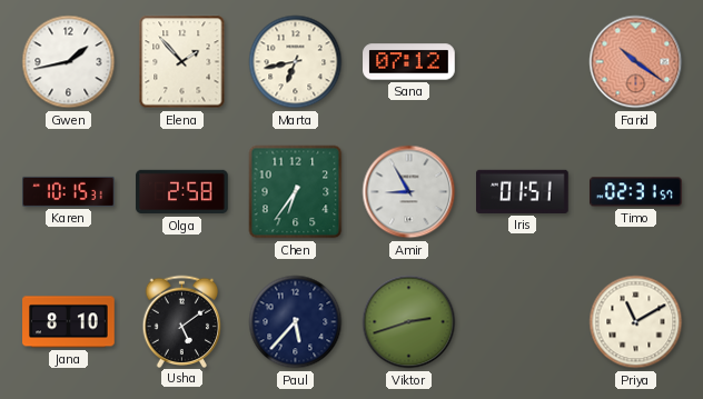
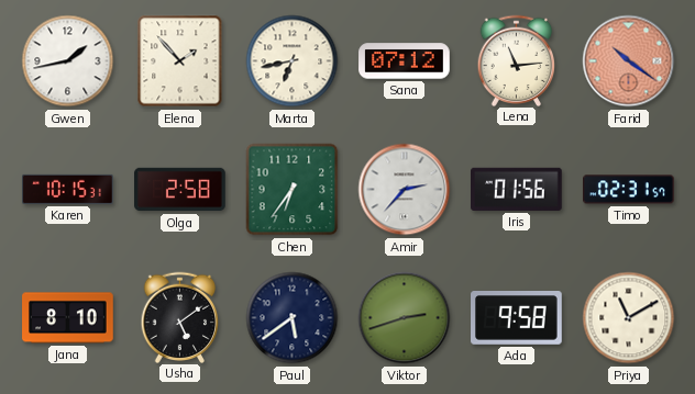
Lena: none -> 11:14 (517, 60)
Amir: 8:55 -> 2:37 (405, 190)
Iris: 01:51 -> 01:56 (517, 189)
Paul: 5:37 -> 5:39 (293, 318)
Ada: none -> 9:58 (517, 318)
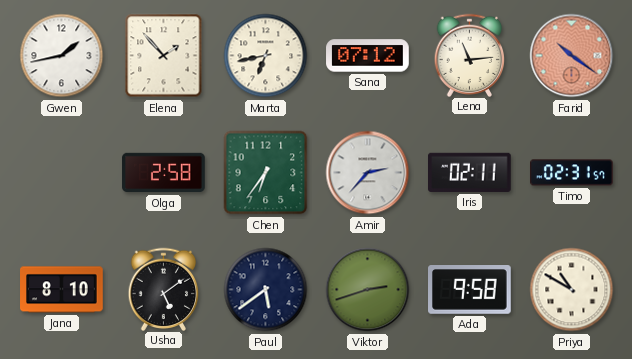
Karen: 10:15 -> none (68, 189)
Iris: 01:56 -> 02:11 (470, 172)
Priya: 11:10 -> 10:50 (572, 290)
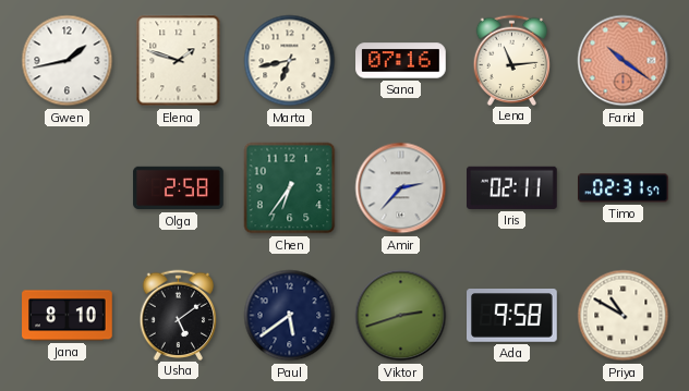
Elena: 1:53 -> 1:48 (179, 61)
Sana: 07:12 -> 07:16 (401, 61)
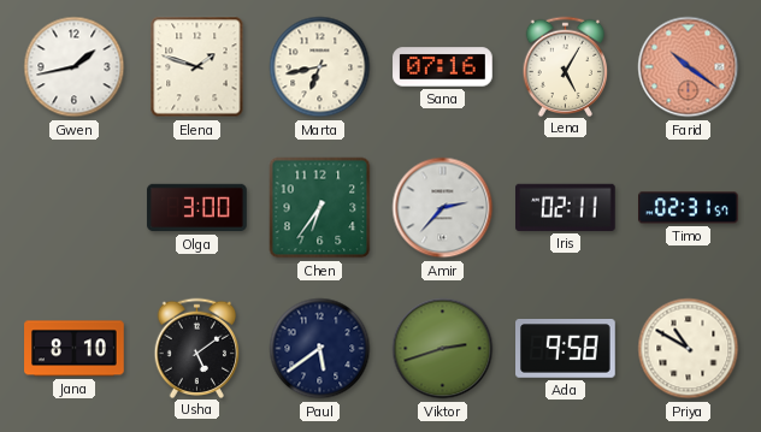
Lena: 11:14 -> 5:05 (566, 66)
Olga: 2:58 -> 3:00 (197, 208)
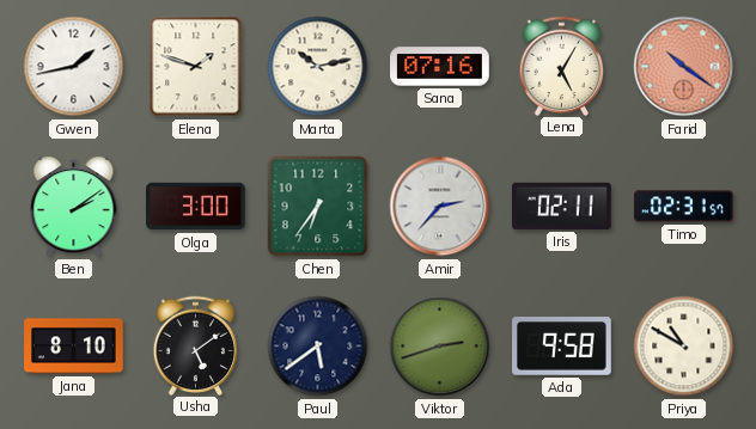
Marta: 6:43 -> 10:13 (318, 67)
Ben: none -> 2:09 (74, 207)
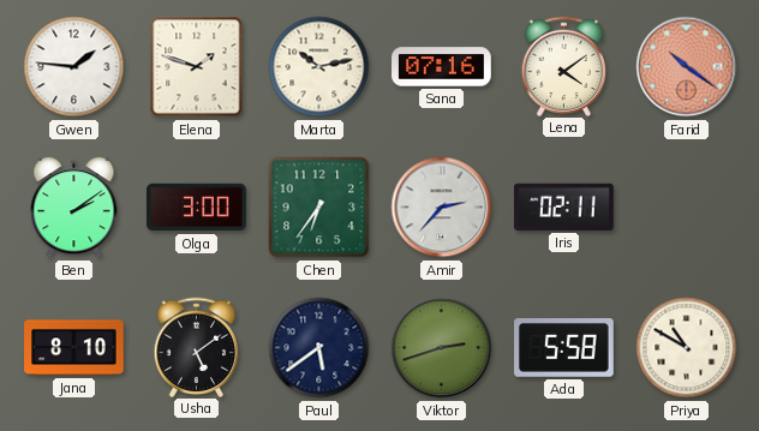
Gwen: 1:43 -> 1:46 (74, 67)
Lena: 5:05 -> 4:09 (564, 66)
Timo: 02:31 -> none (684, 207)
Ada: 9:58 -> 5:58 (564, 348)
